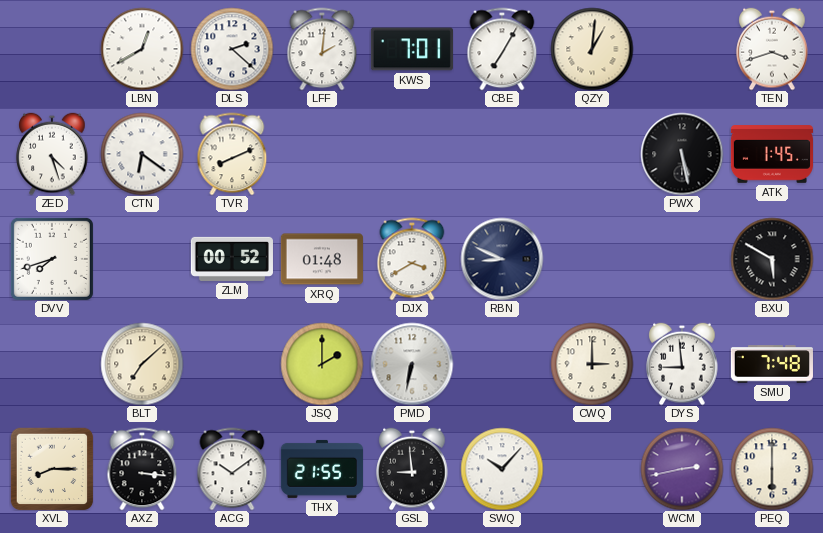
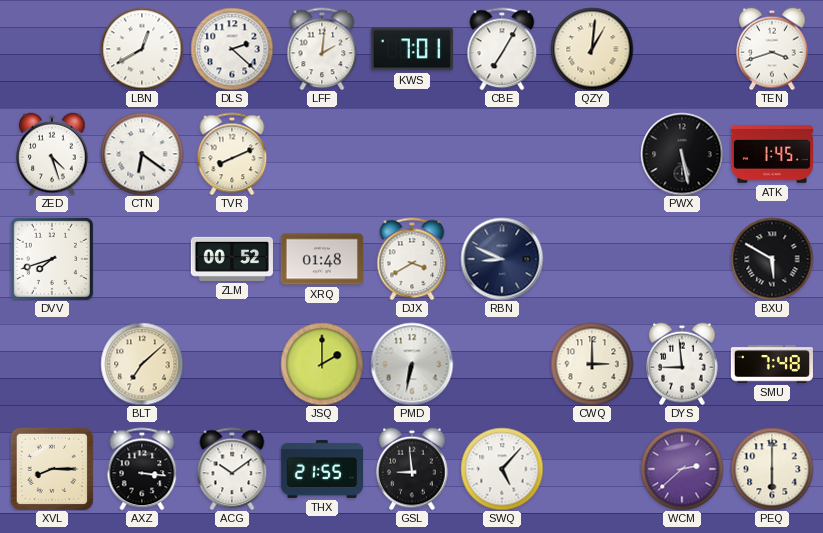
SWQ: 10:07 -> 5:07 (502, 469)
WCM: 2:43 -> 2:38 (682, 469)
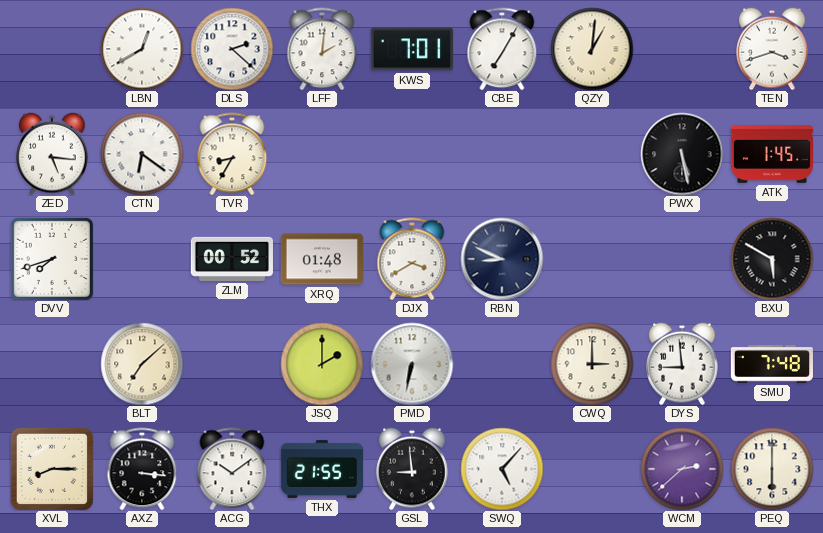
ZED: 4:27 -> 5:16 (52, 154)
TVR: 8:11 -> 8:35 (232, 154)
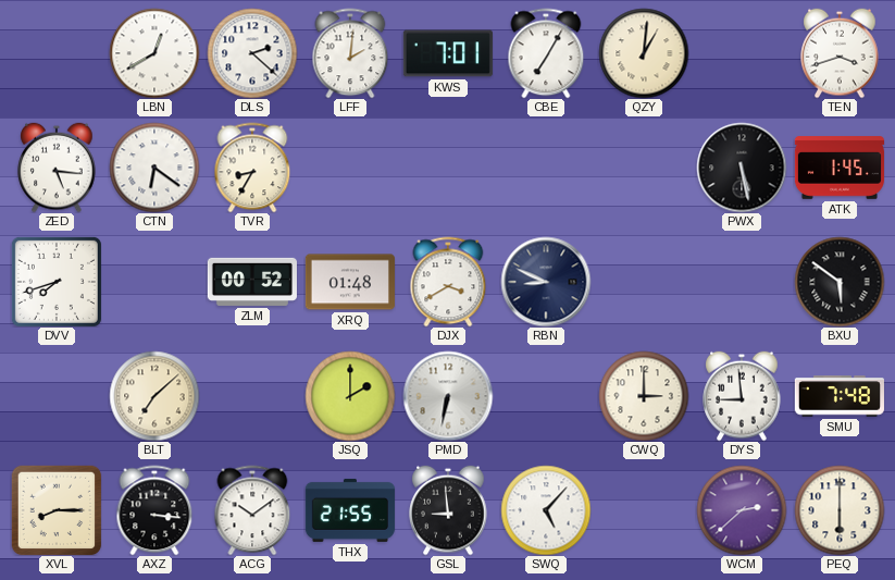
BXU: 5:50 -> 5:51 (840, 282)
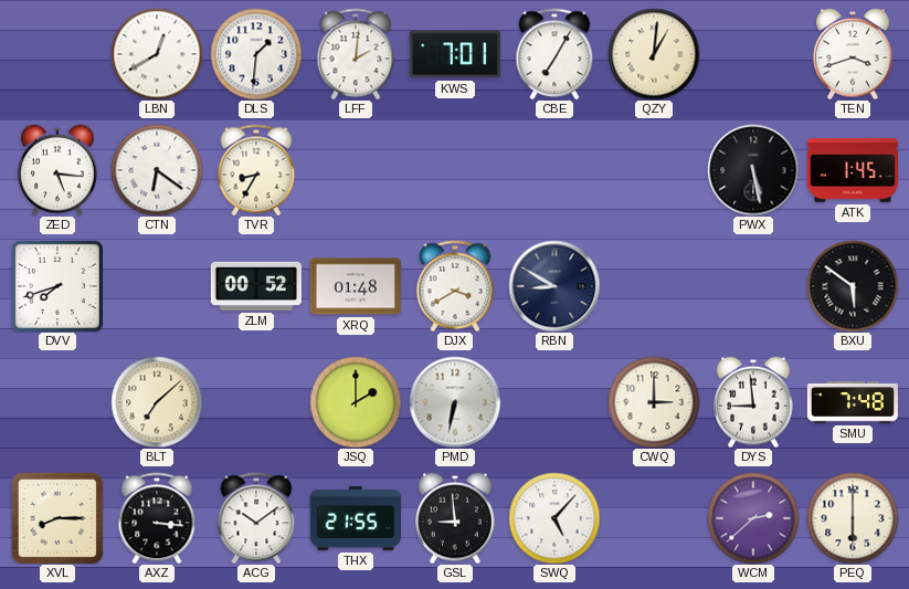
DLS: 2:22 -> 1:31 (256, 54)
RBN: 8:49 -> 8:50 (554, 286)
